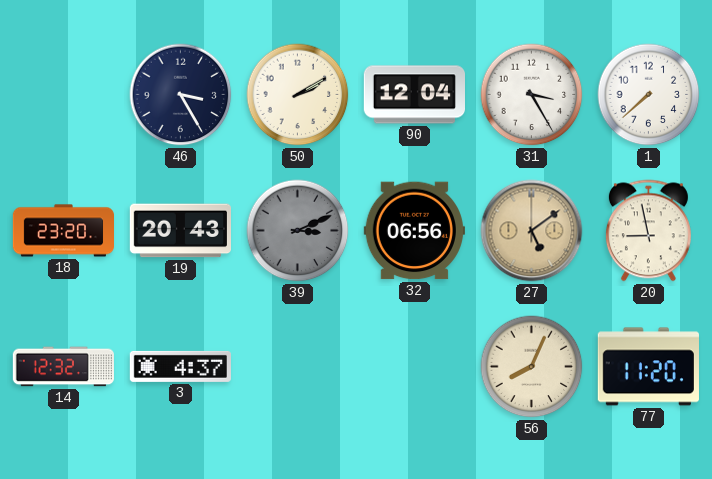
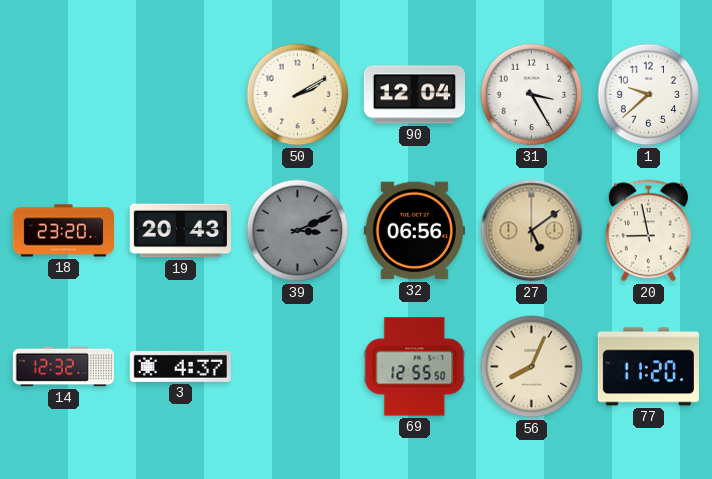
46: 3:25 -> none (181, 95)
1: 7:38 -> 9:38 (649, 95)
69: none -> 12:55 (415, 367)
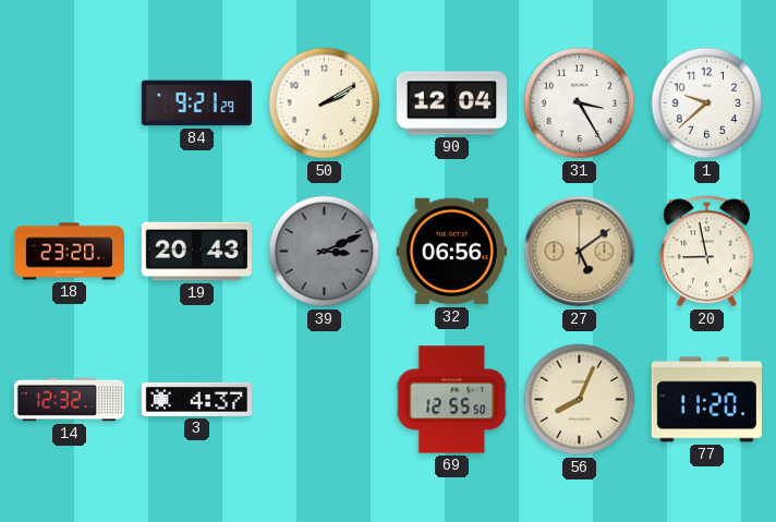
84: none -> 9:21 (196, 104)
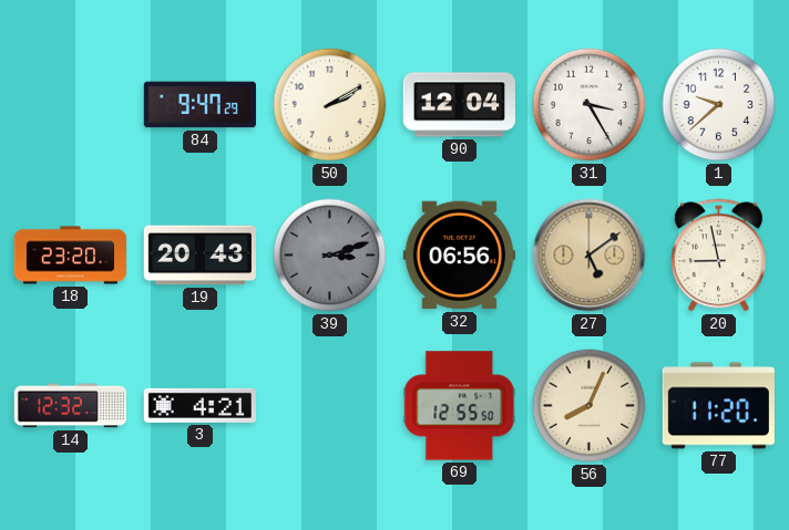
84: 9:21 -> 9:47 (199, 105)
39: 3:11 -> 3:12 (330, 256)
3: 4:37 -> 4:21 (199, 405)
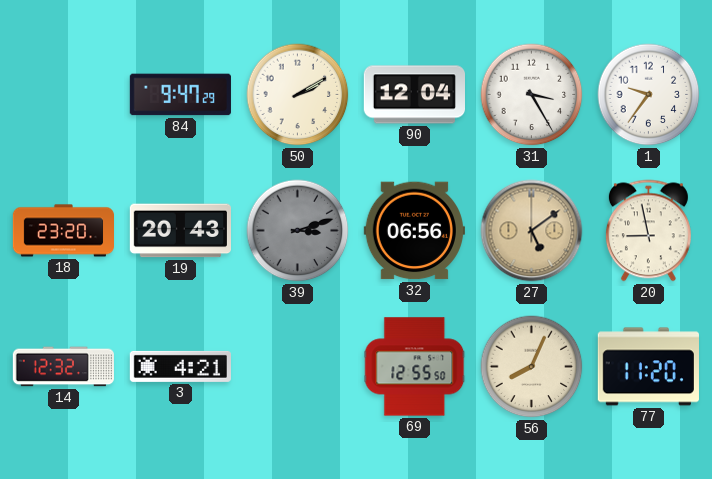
1: 9:38 -> 9:36 (649, 95)
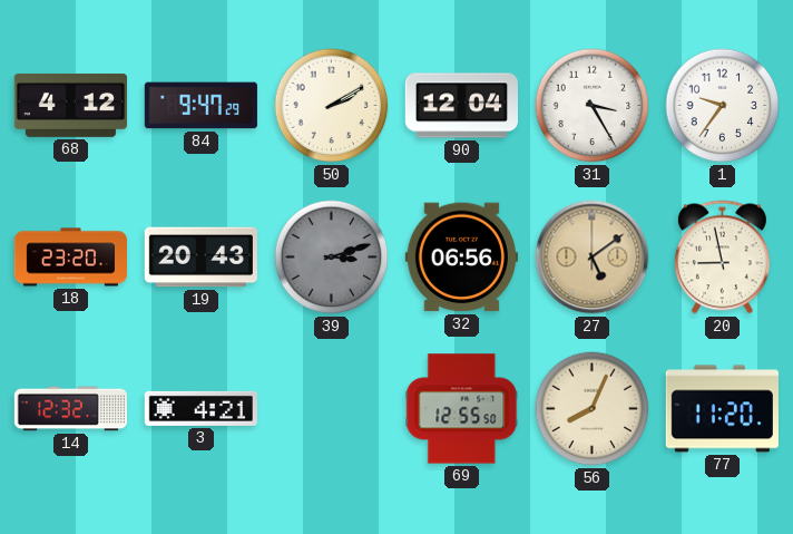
68: none -> 4:12 (70, 105)
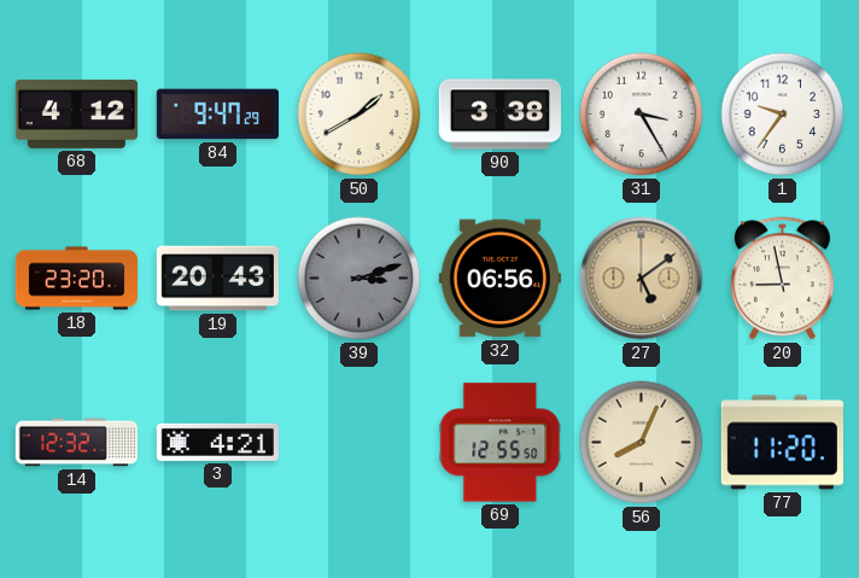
50: 2:10 -> 1:40 (360, 115)
90: 12:04 -> 3:38 (499, 115)
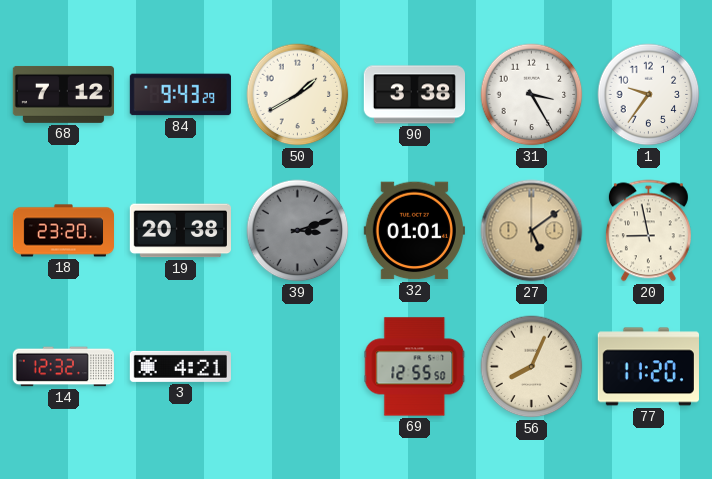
68: 4:12 -> 7:12 (63, 94)
84: 9:47 -> 9:43 (180, 95)
19: 20:43 -> 20:38 (180, 231)
32: 06:56 -> 01:01 (414, 231)
